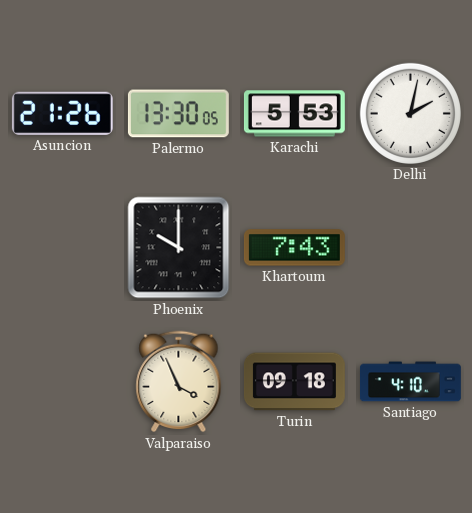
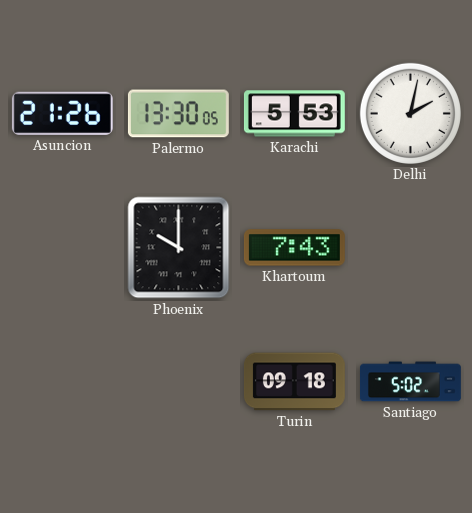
Valparaiso: 3:56 -> none (179, 382)
Santiago: 4:10 -> 5:02 (410, 382)
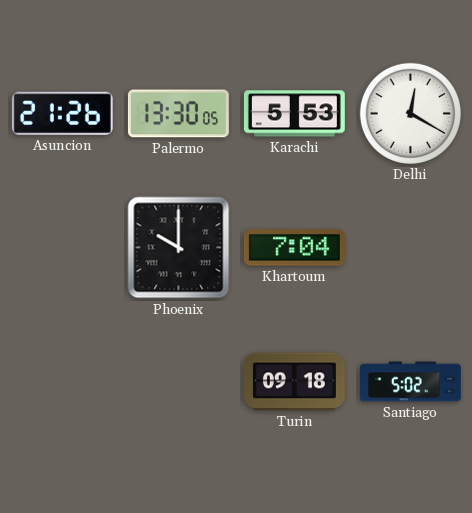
Delhi: 2:02 -> 12:20 (410, 113)
Khartoum: 7:43 -> 7:04 (294, 248)
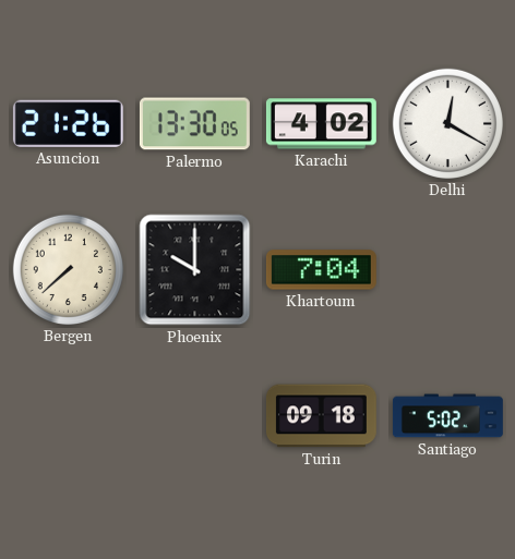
Karachi: 5:53 -> 4:02 (321, 124)
Bergen: none -> 7:38 (68, 269)
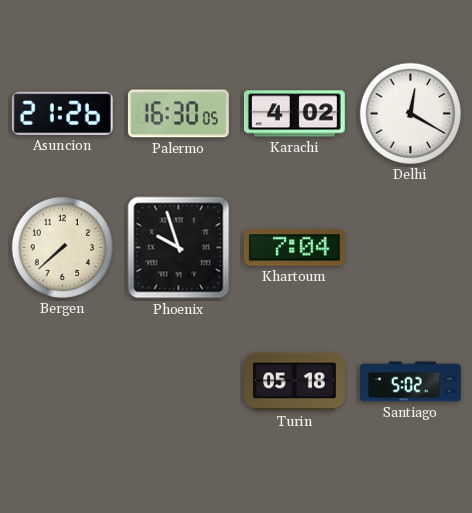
Palermo: 13:30 -> 16:30 (178, 114)
Phoenix: 10:00 -> 9:57 (179, 248)
Turin: 09:18 -> 05:18 (294, 382)
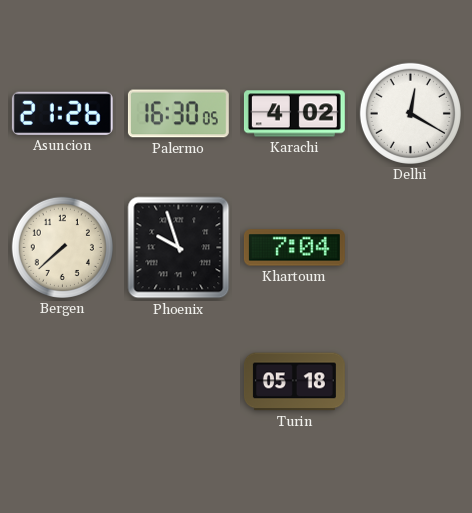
Santiago: 5:02 -> none (410, 382)
